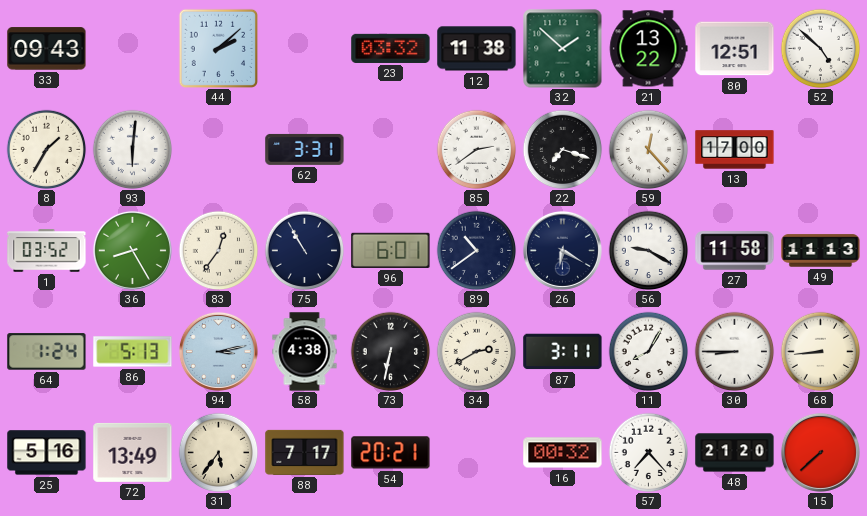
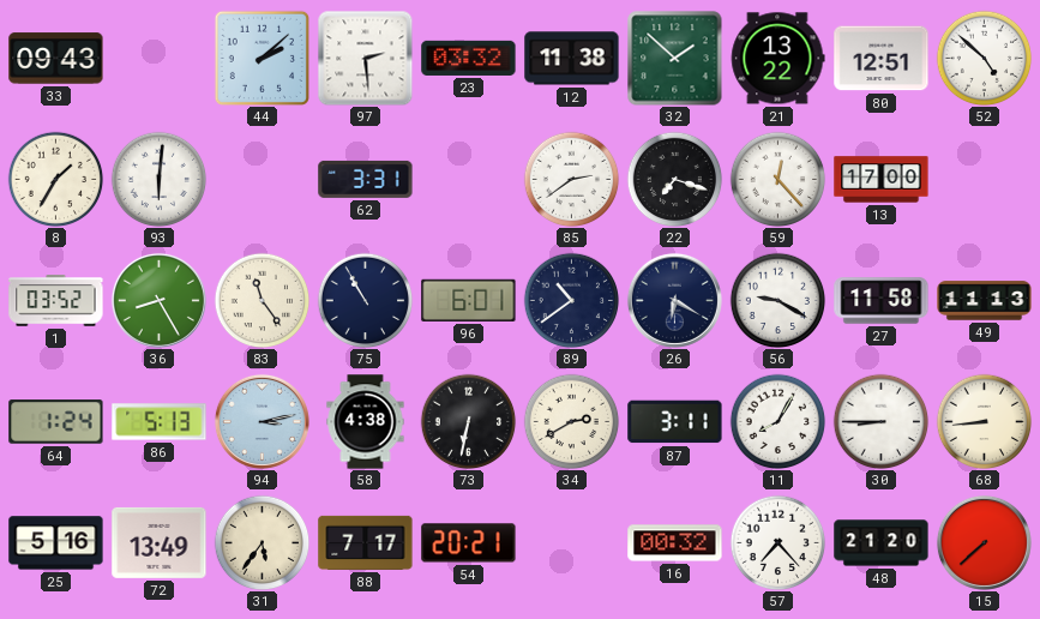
97: none -> 2:29 (365, 58)
83: 12:36 -> 11:24 (261, 300)
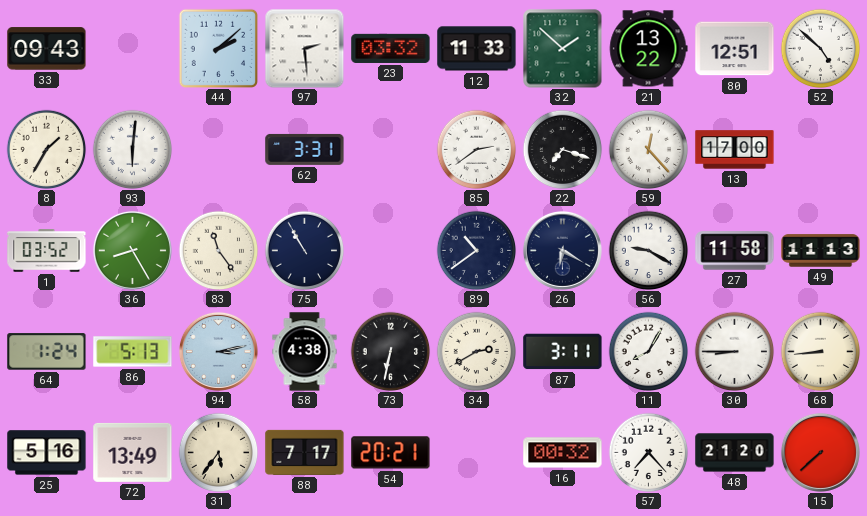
12: 11:38 -> 11:33 (477, 49)
96: 6:01 -> none (469, 300)
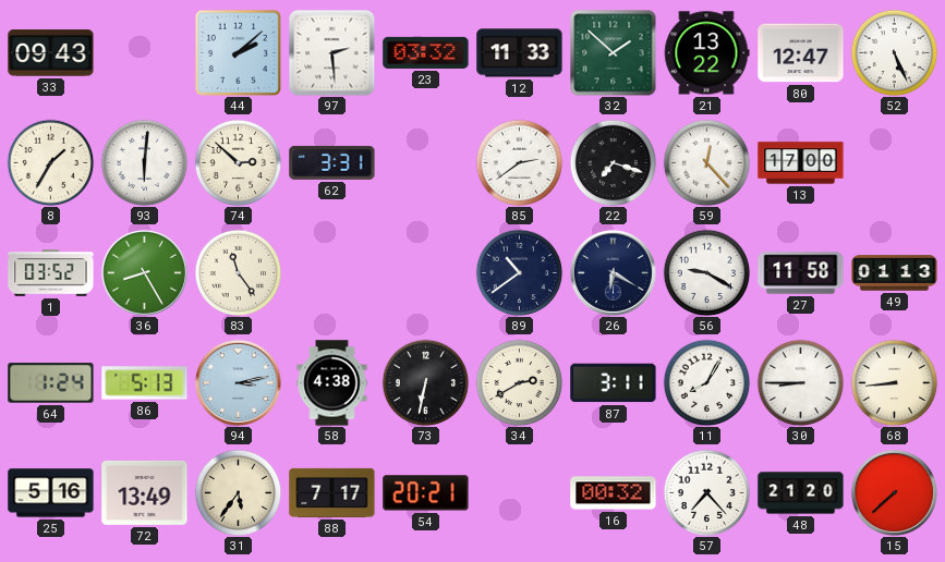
80: 12:51 -> 12:47 (801, 53)
52: 4:52 -> 5:26 (894, 52)
74: none -> 2:52 (238, 162)
75: 10:55 -> none (304, 250)
49: 11:13 -> 01:13 (895, 273)
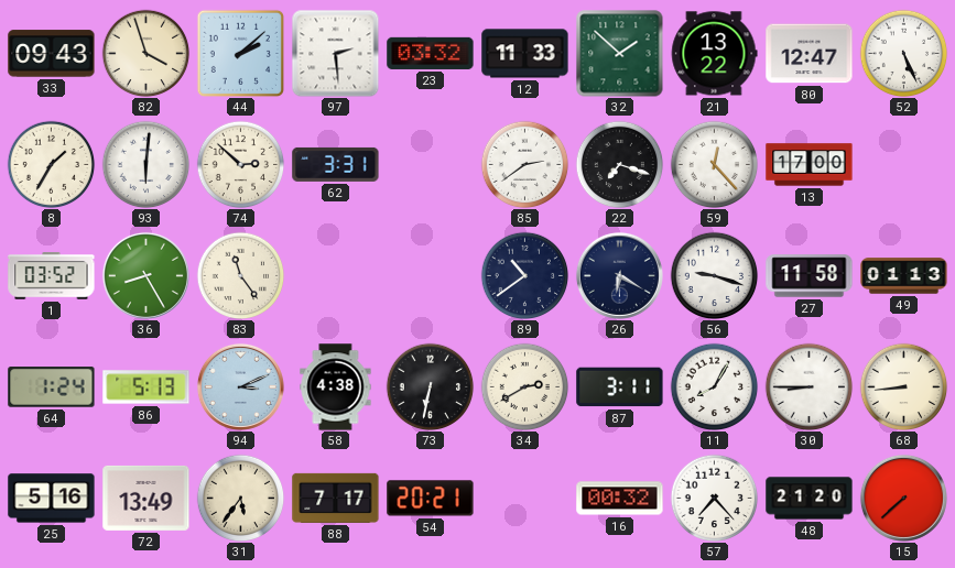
82: none -> 3:57 (145, 53)
56: 9:20 -> 9:18 (714, 275)
94: 3:13 -> 3:11 (240, 386)
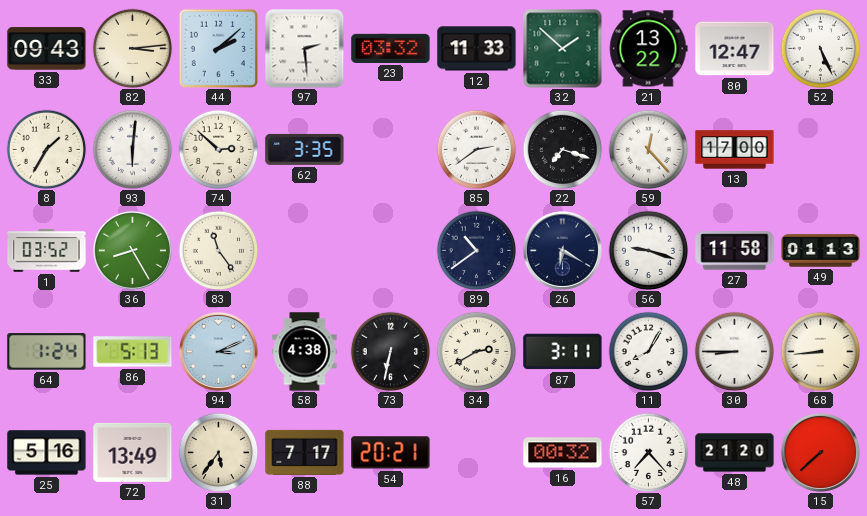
82: 3:57 -> 3:14 (132, 48)
62: 3:31 -> 3:35 (305, 149)
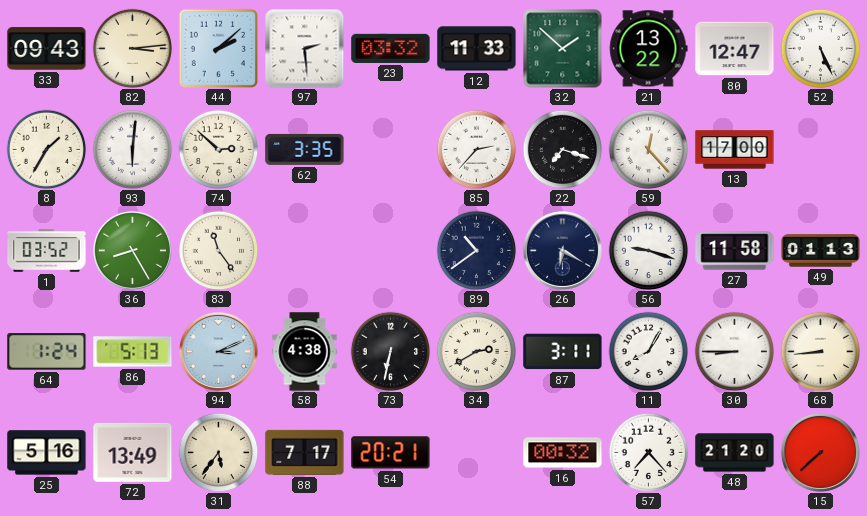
85: 2:39 -> 2:37 (476, 149)
